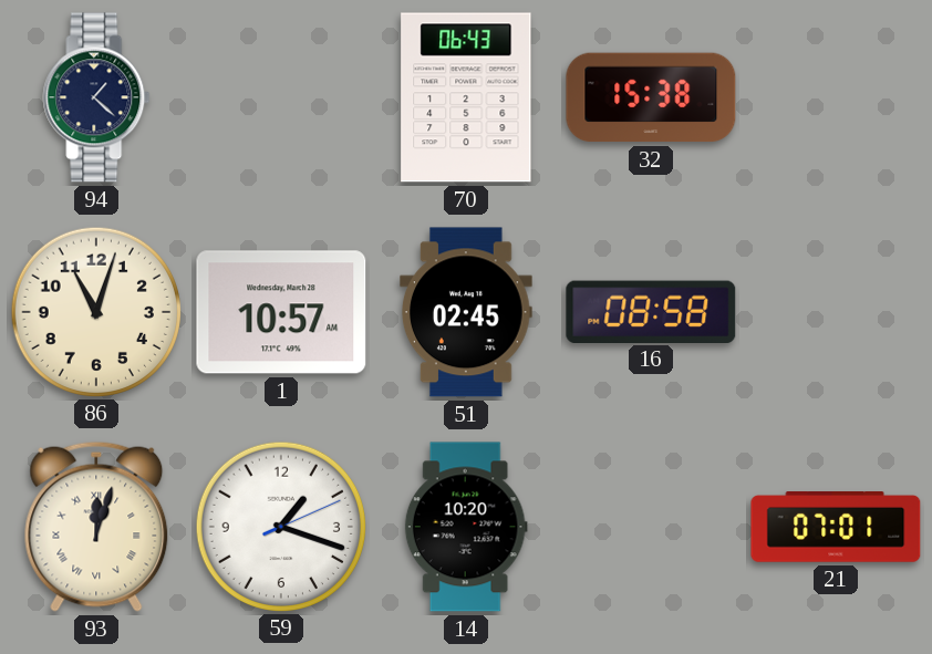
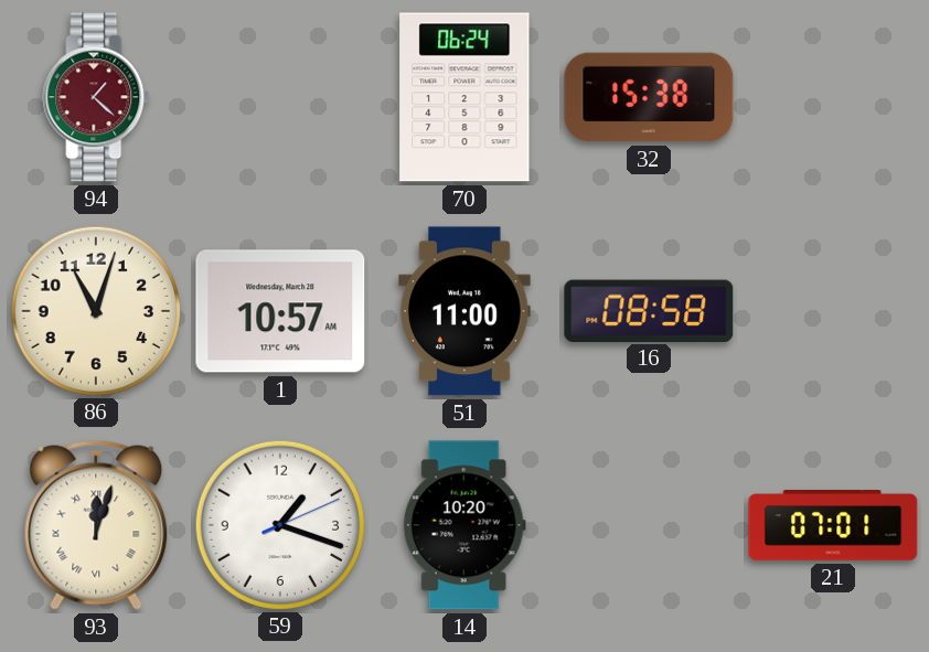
94 dial: navy -> burgundy (96, 97)
70: 06:43 -> 06:24 (464, 97)
51: 02:45 -> 11:00 (466, 311)
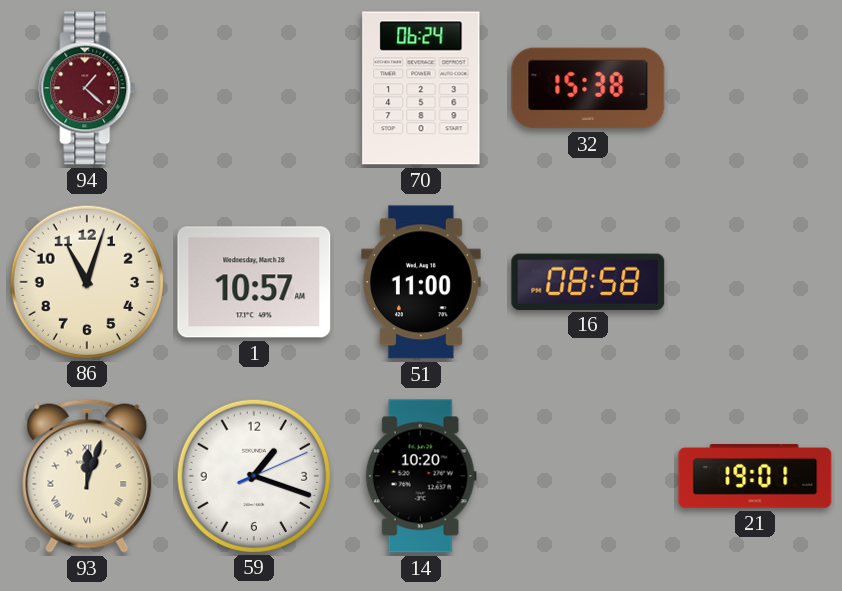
21: 07:01 -> 19:01 (755, 477)
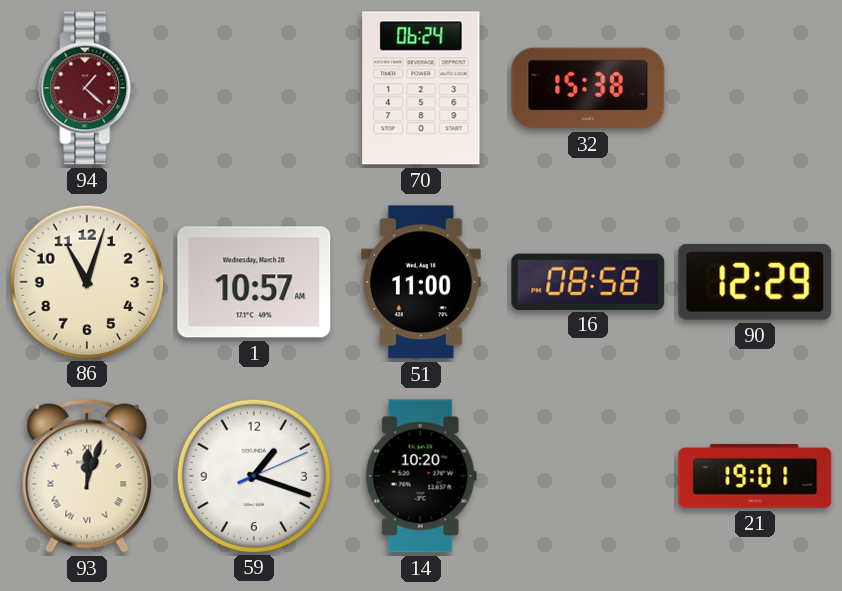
90: none -> 12:29 (755, 282)
